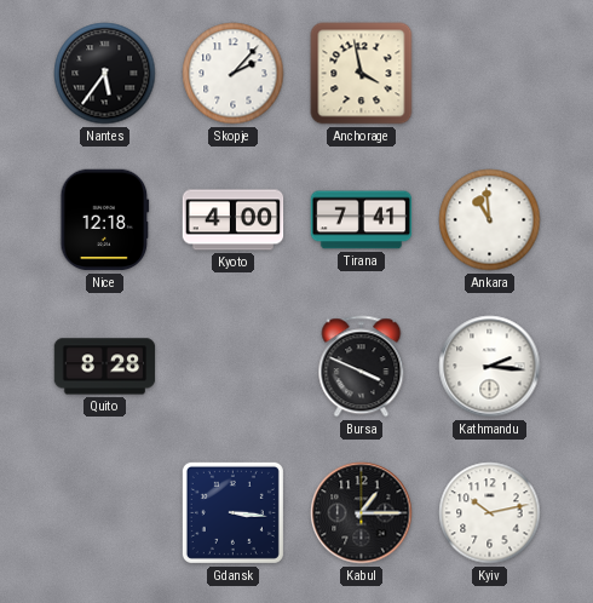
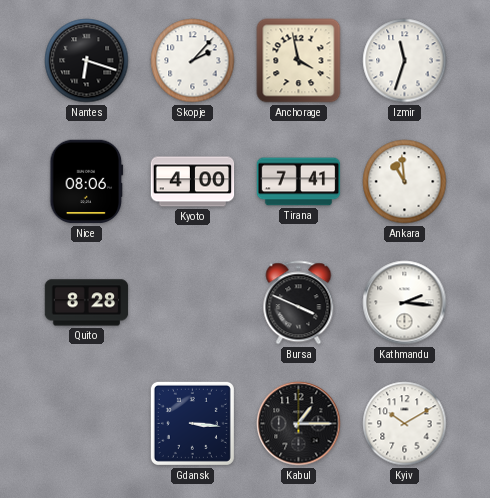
Nantes: 5:36 -> 6:18 (87, 61)
Izmir: none -> 11:33 (405, 61)
Nice: 12:18 -> 08:06 (87, 182)
Kyiv: 10:13 -> 10:10 (405, 424)
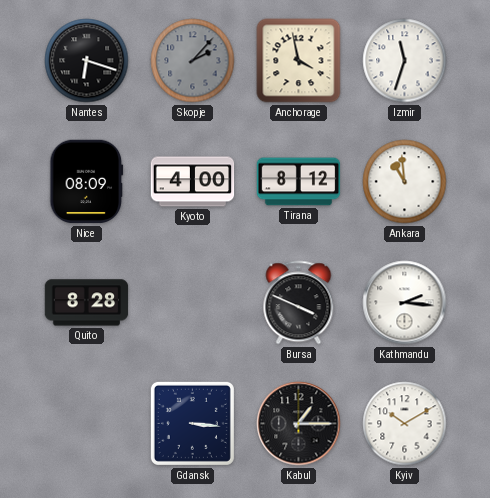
Skopje dial: white -> grey (193, 61)
Nice: 08:06 -> 08:09 (87, 182)
Tirana: 7:41 -> 8:12 (299, 182)
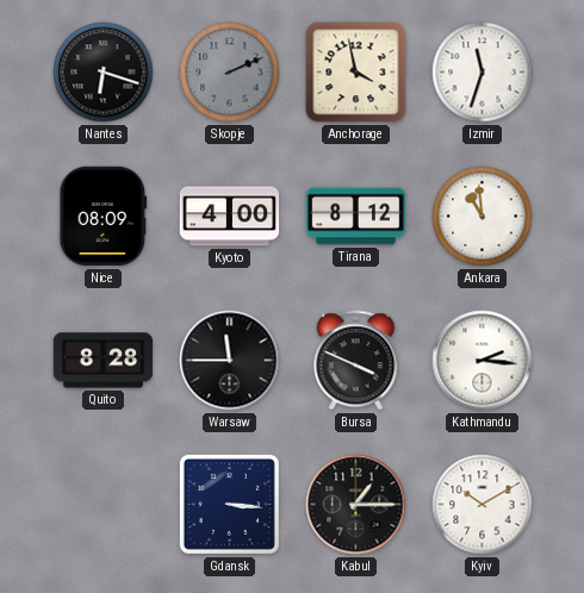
Skopje: 2:07 -> 2:11 (230, 73)
Warsaw: none -> 11:45 (230, 361)
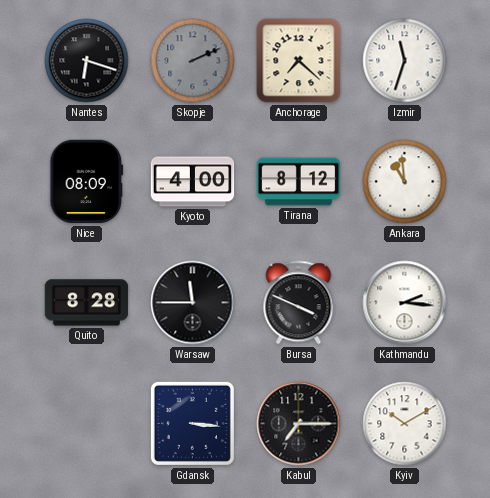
Anchorage: 3:58 -> 7:22 (299, 61)
Kabul: 1:15 -> 7:15 (299, 424)
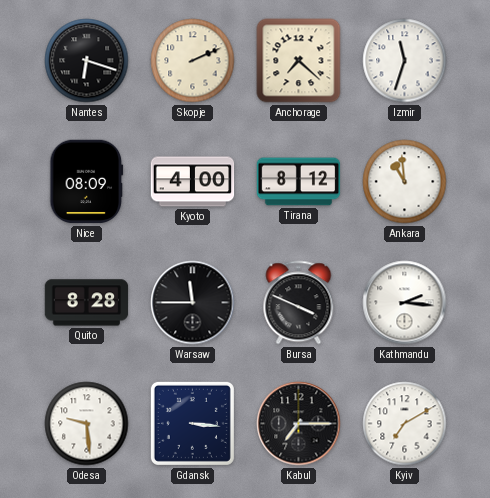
Skopje dial: grey -> cream (193, 61)
Odesa: none -> 9:29 (87, 424)
Kyiv: 10:10 -> 7:10 (405, 424)
